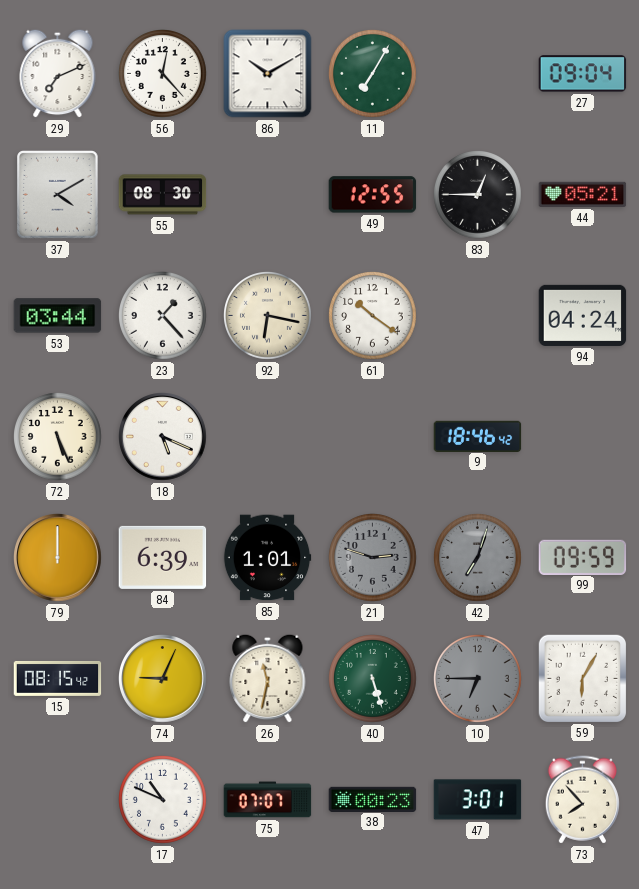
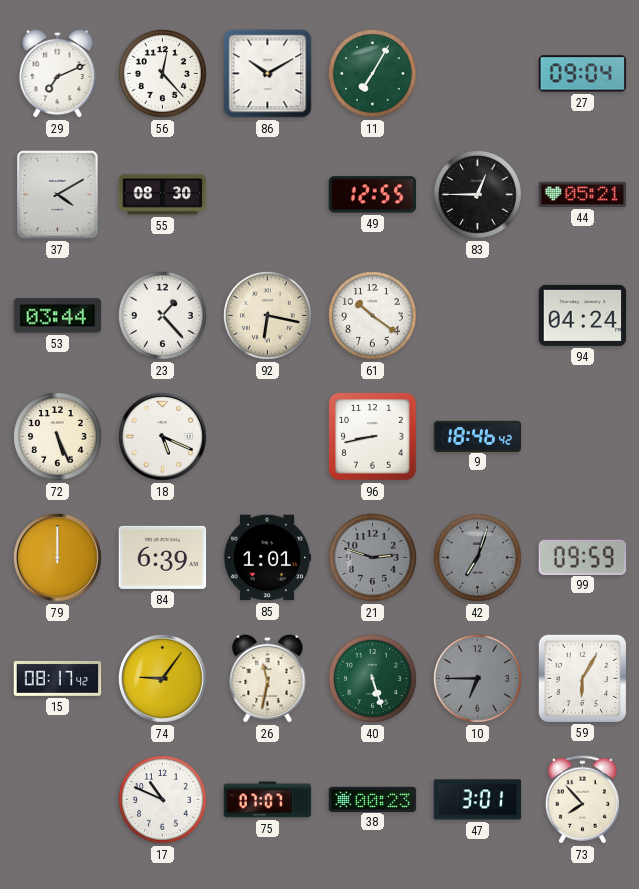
96: none -> 8:43 (373, 437)
15: 08:15 -> 08:17 (58, 679)
74: 9:04 -> 9:06 (163, 679)
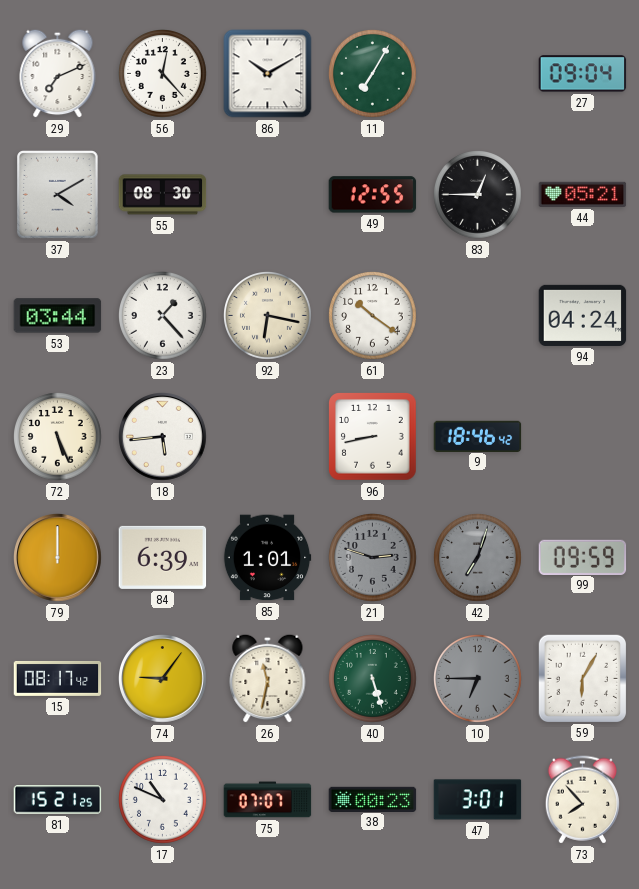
18: 5:19 -> 5:44 (163, 437)
81: none -> 15:21 (58, 800)
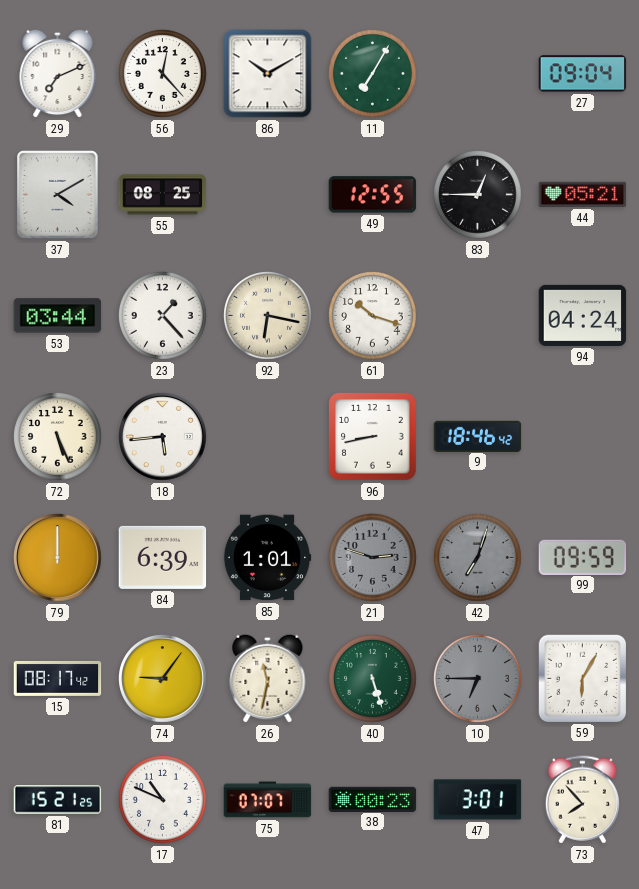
55: 08:30 -> 08:25 (163, 195)
61: 10:21 -> 10:18 (373, 316)
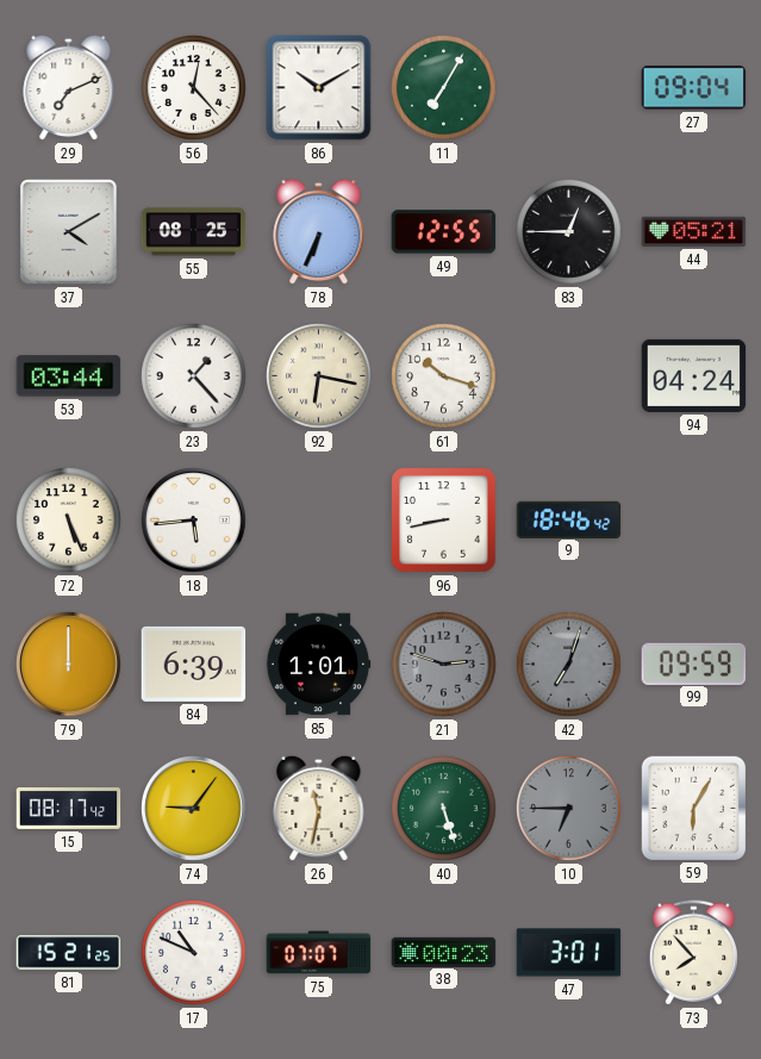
78: none -> 6:34 (319, 231)
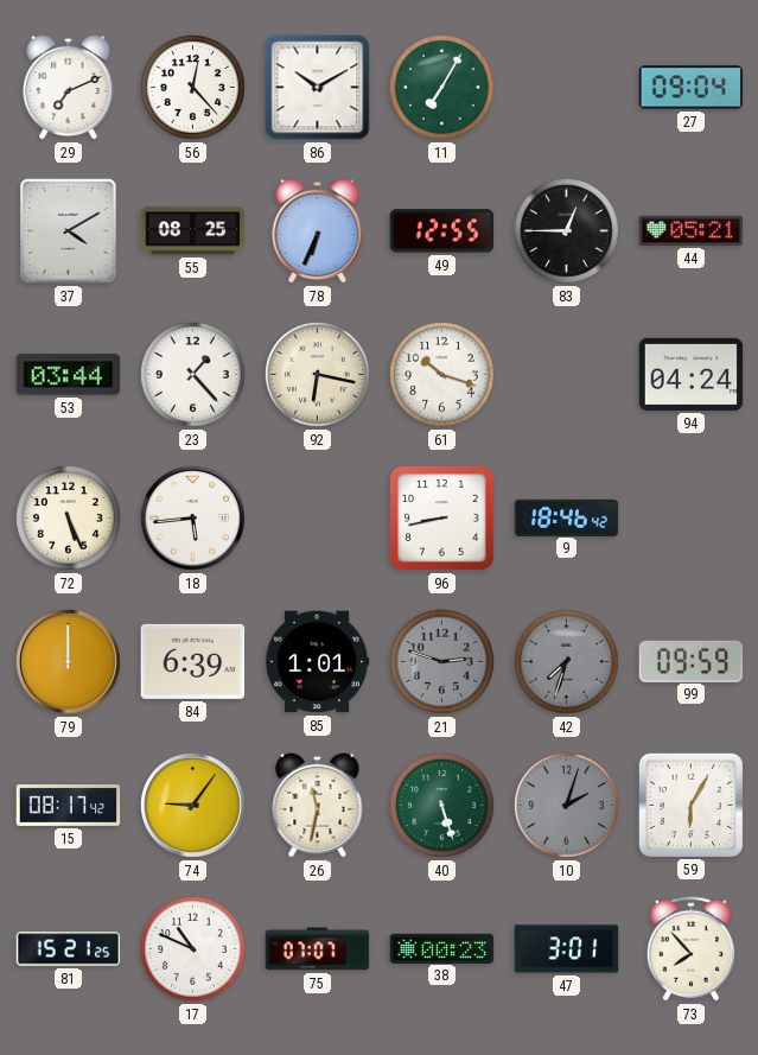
42: 7:03 -> 7:33 (567, 662)
10: 6:45 -> 2:03 (567, 806)
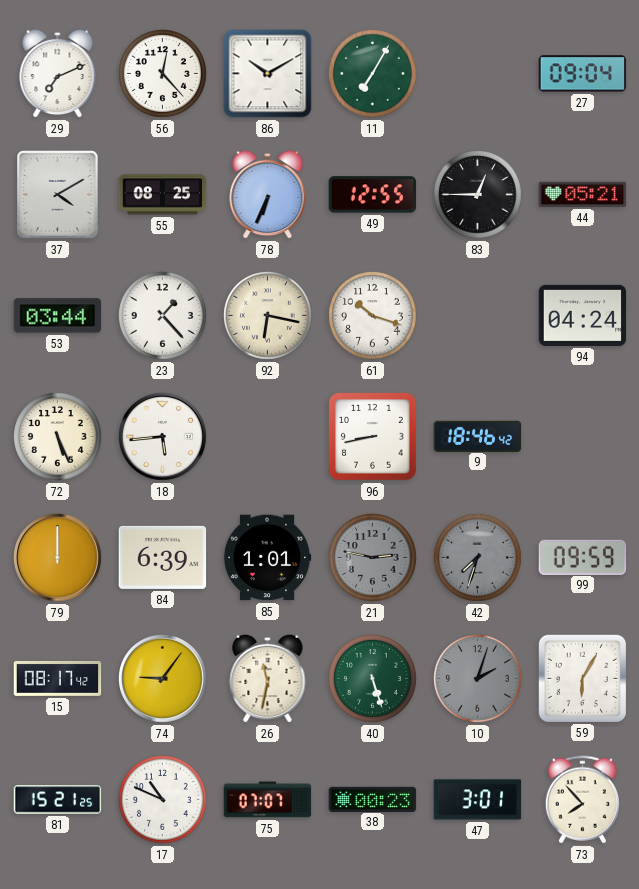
21: 2:48 -> 2:47 (373, 558)
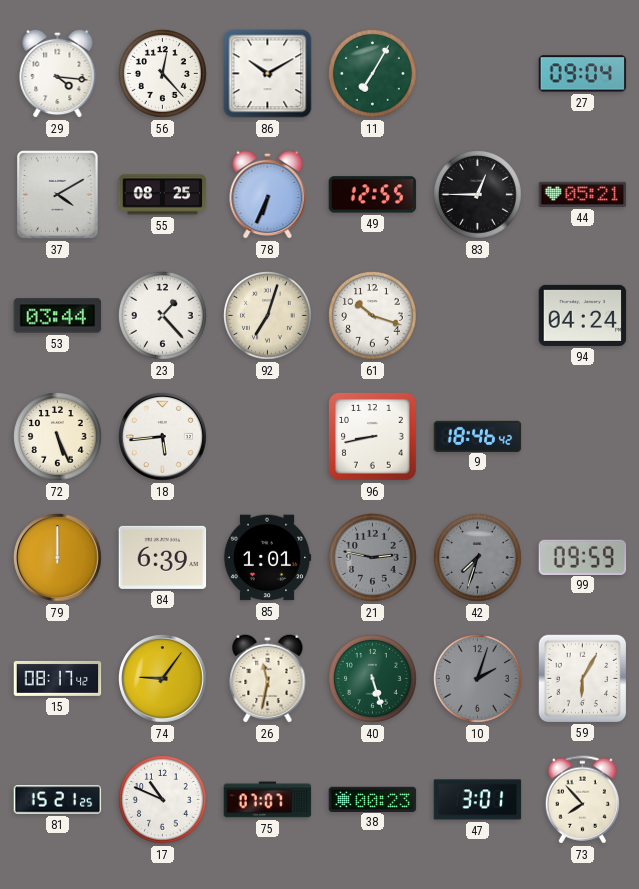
29: 7:11 -> 4:16 (58, 73)
92: 6:17 -> 7:03 (268, 316)
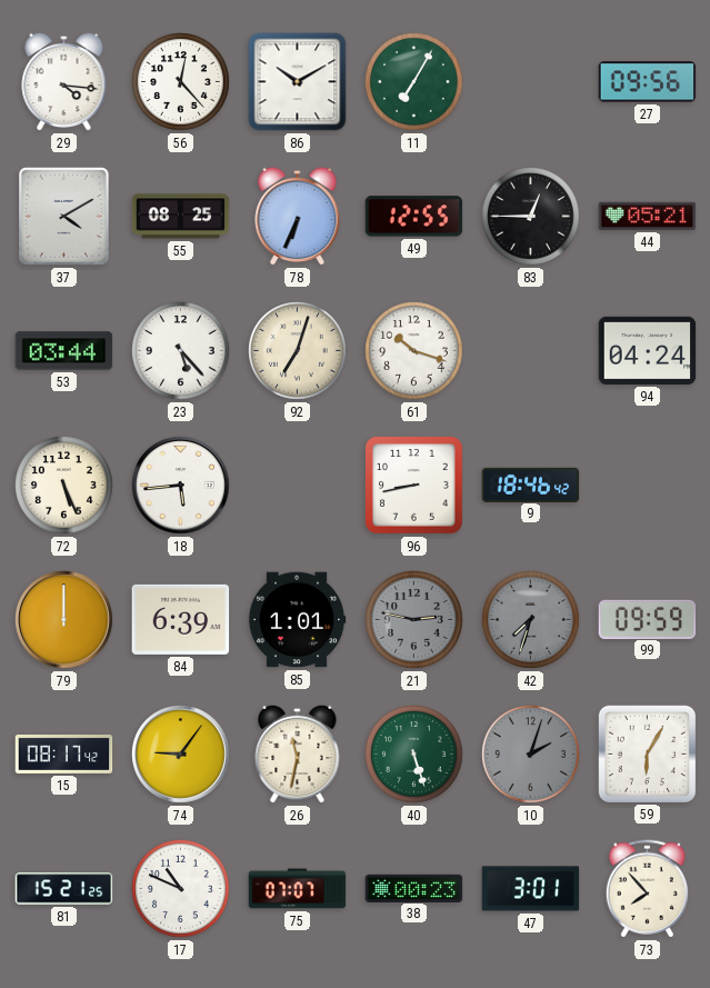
27: 09:04 -> 09:56 (648, 82)
23: 1:23 -> 5:23 (181, 351)
